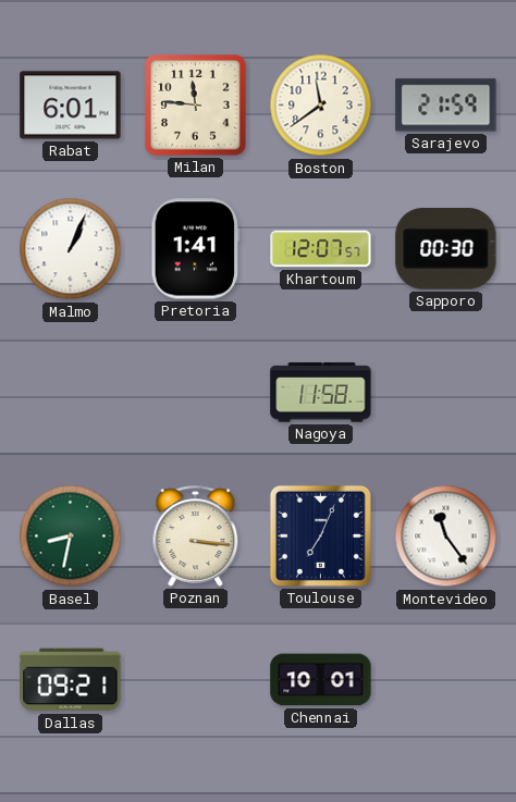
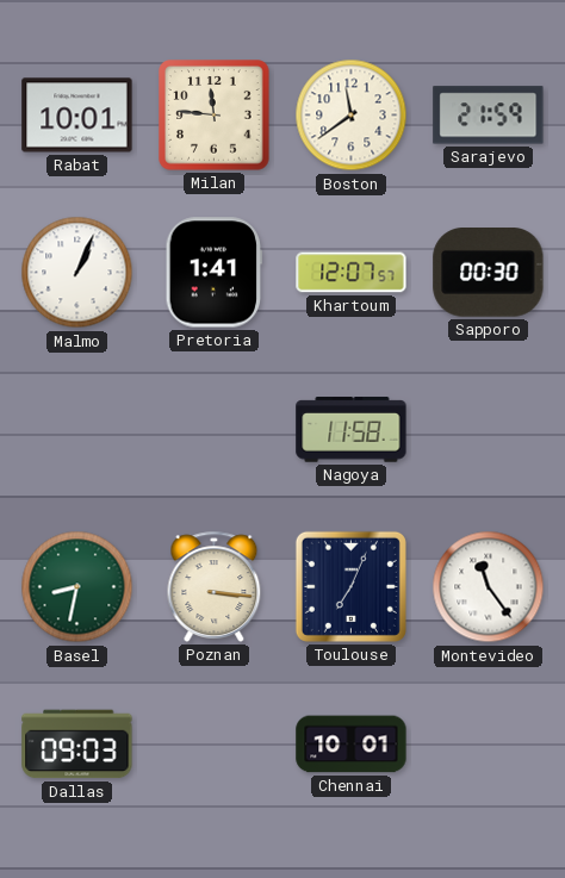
Rabat: 6:01 -> 10:01 (77, 116)
Dallas: 09:21 -> 09:03 (77, 745)
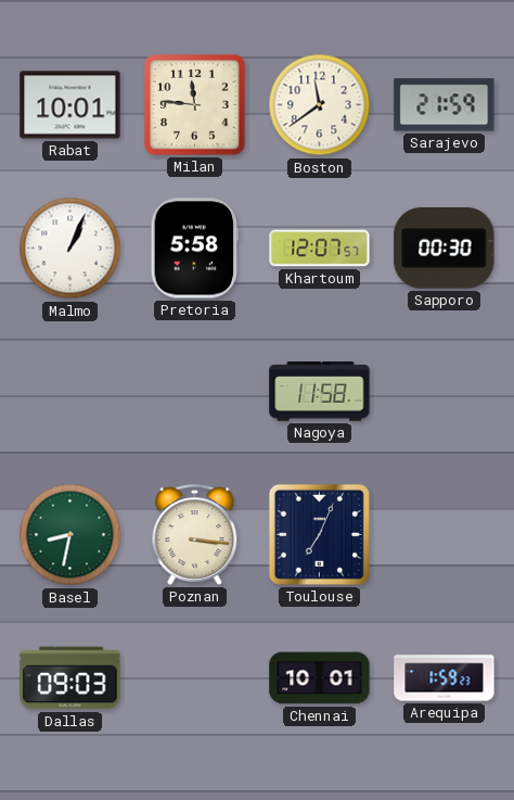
Pretoria: 1:41 -> 5:58 (194, 249)
Montevideo: 11:24 -> none (489, 587)
Arequipa: none -> 1:59 (445, 678)
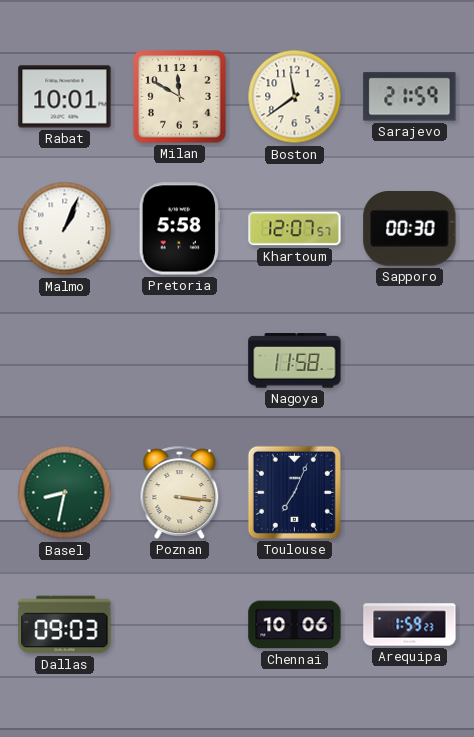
Milan: 11:46 -> 11:50 (180, 97)
Chennai: 10:01 -> 10:06 (295, 625)
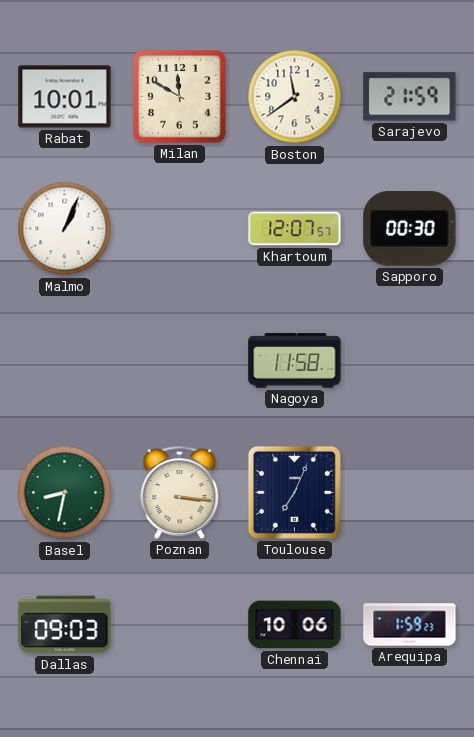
Pretoria: 5:58 -> none (179, 229)
